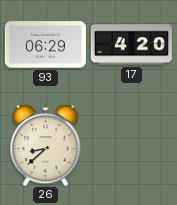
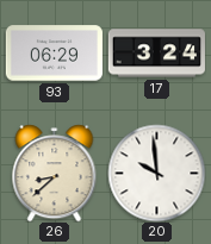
17: 4:20 -> 3:24 (156, 54)
20: none -> 9:59 (156, 173)
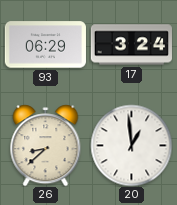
20: 9:59 -> 12:59 (131, 145)
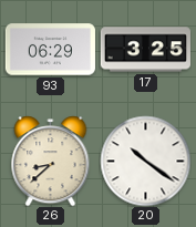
17: 3:24 -> 3:25 (145, 50)
20: 12:59 -> 10:21 (145, 161)
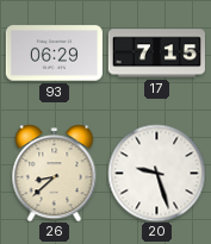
17: 3:25 -> 7:15 (156, 54)
20: 10:21 -> 9:27 (156, 173)
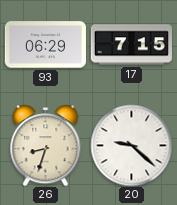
26: 8:38 -> 8:33 (46, 145)
20: 9:27 -> 9:22 (131, 145)
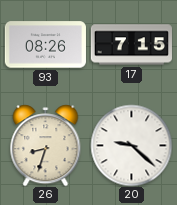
93: 06:29 -> 08:26 (45, 45)
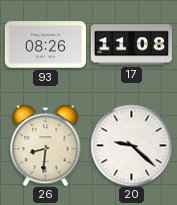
17: 7:15 -> 11:08 (131, 45)
26: 8:33 -> 8:31 (46, 145)
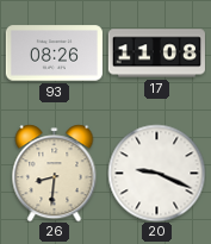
20: 9:22 -> 9:19 (156, 173)
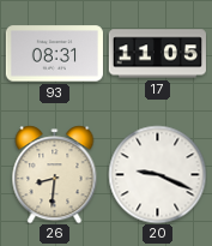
93: 08:26 -> 08:31 (54, 54)
17: 11:08 -> 11:05 (157, 54)
